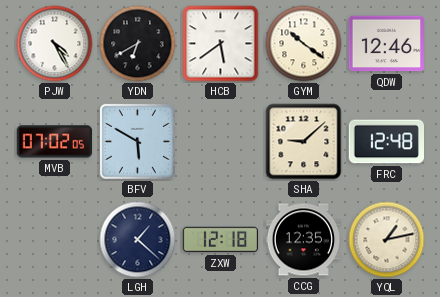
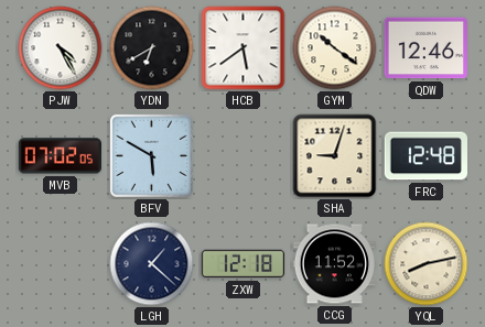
SHA: 9:08 -> 9:03 (335, 156)
CCG: 12:35 -> 11:52 (334, 264)
YQL: 1:13 -> 8:13 (427, 264)
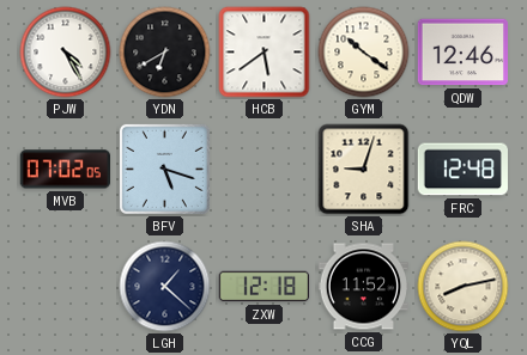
BFV: 5:50 -> 5:18 (164, 169)
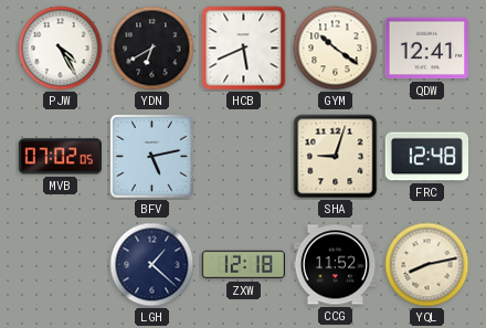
HCB: 5:39 -> 5:41 (244, 49)
QDW: 12:46 -> 12:41 (427, 49)
BFV: 5:18 -> 5:13 (151, 156)
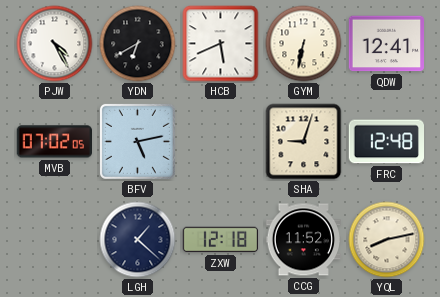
GYM: 10:21 -> 6:32 (304, 44)
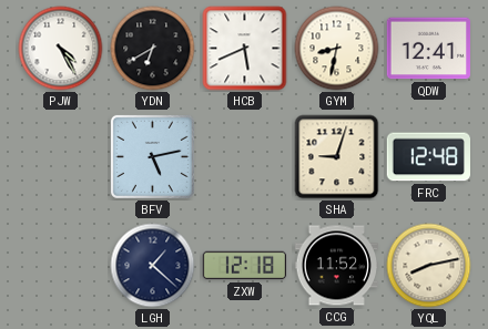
GYM: 6:32 -> 8:32 (337, 49)
MVB: 07:02 -> none (54, 142)
